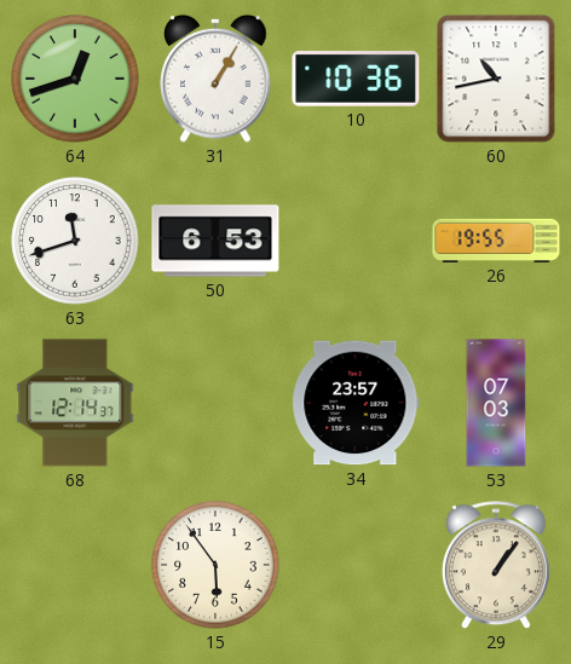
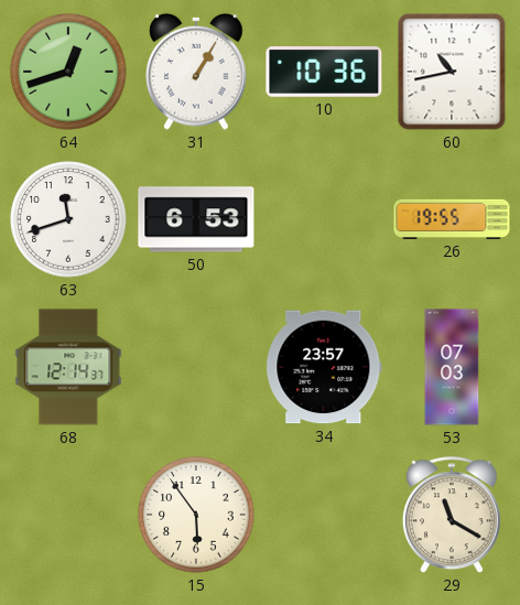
29: 1:06 -> 11:20 (452, 516)
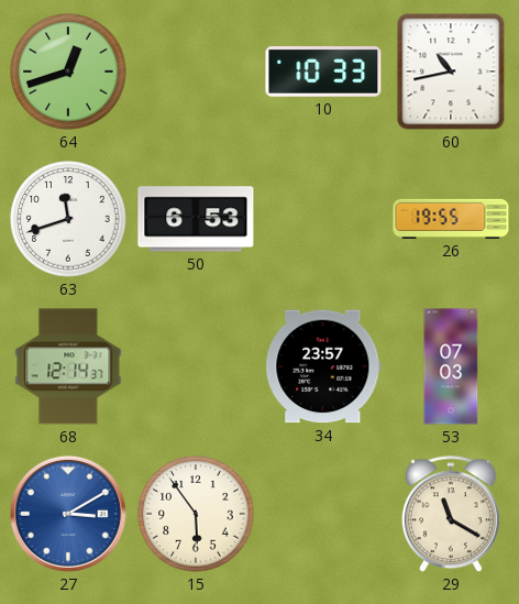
31: 1:05 -> none (196, 72)
10: 10:36 -> 10:33 (323, 73)
27: none -> 3:10 (68, 514)
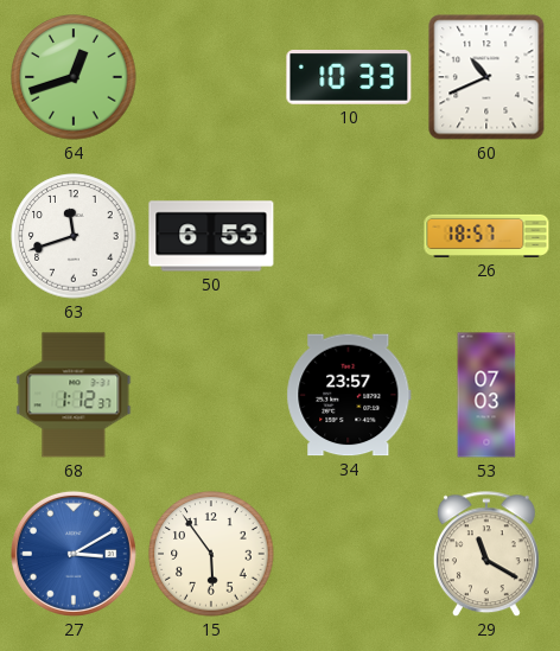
60: 10:43 -> 10:41 (486, 77)
26: 19:55 -> 18:57 (486, 236)
68: 12:14 -> 1:12 (74, 395)
